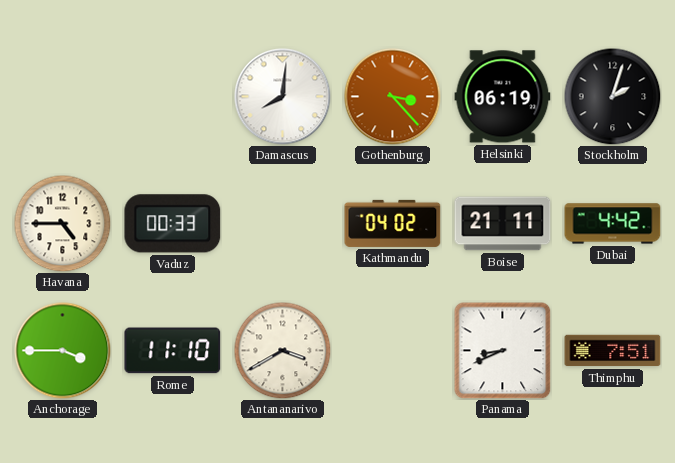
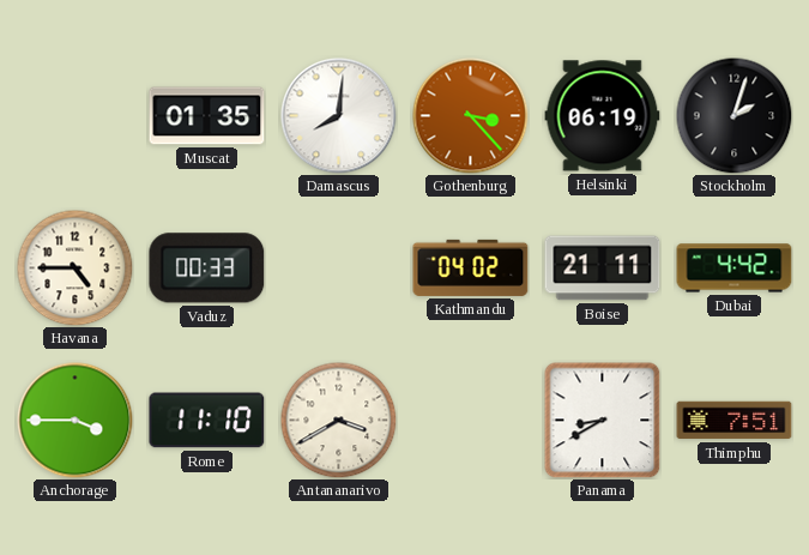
Muscat: none -> 01:35 (207, 116)
Panama: 8:41 -> 8:40 (603, 421)
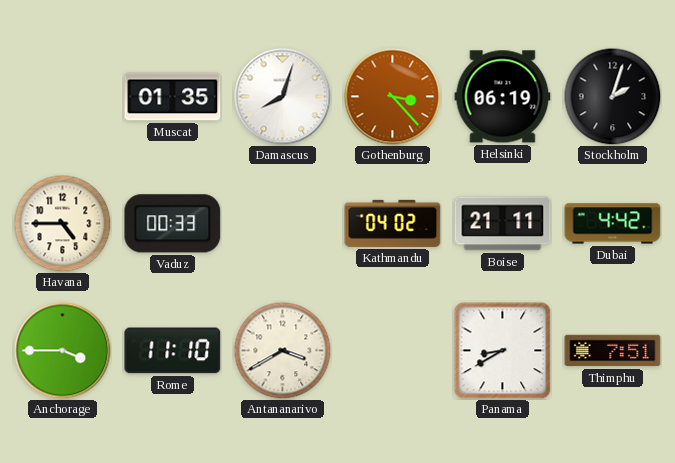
Damascus: 8:01 -> 8:03 (283, 97)
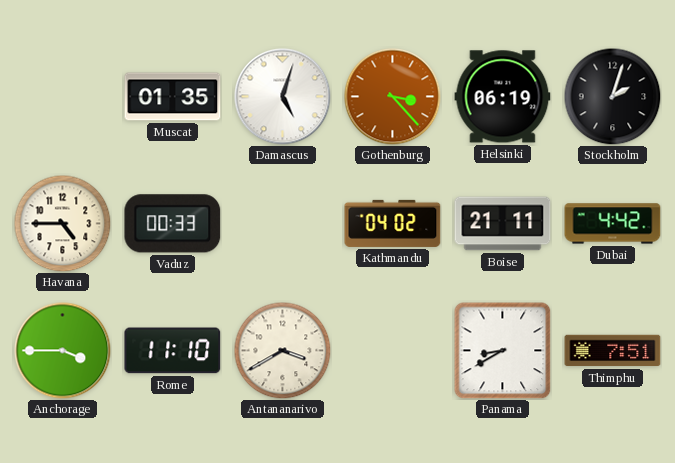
Damascus: 8:03 -> 5:03 (283, 97)
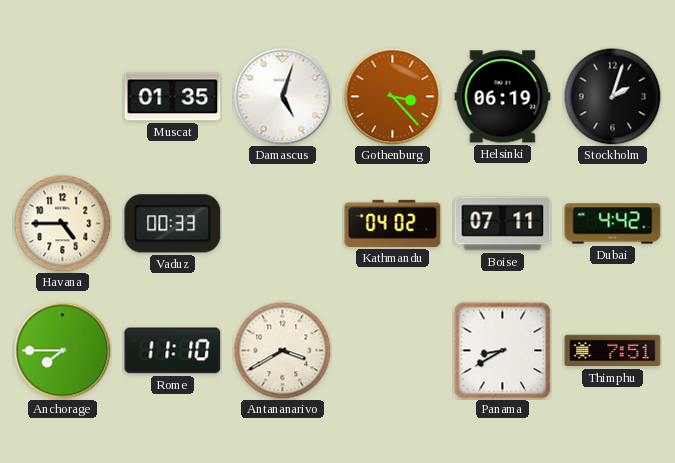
Boise: 21:11 -> 07:11 (503, 224)
Anchorage: 3:45 -> 7:45 (63, 351)
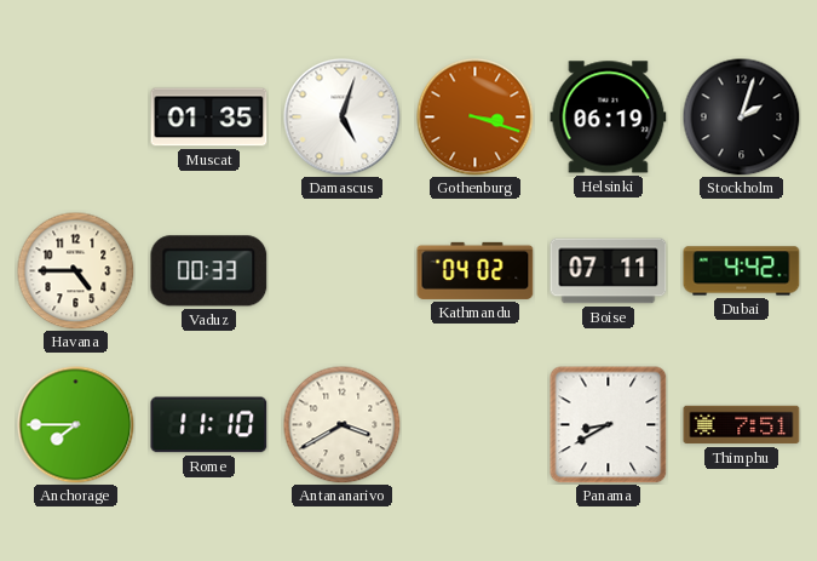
Gothenburg: 3:23 -> 3:18 (476, 118)
